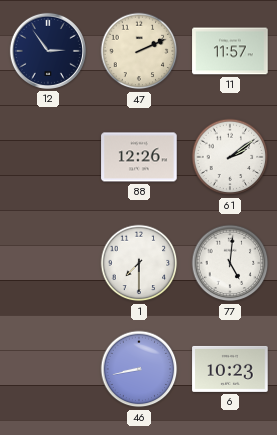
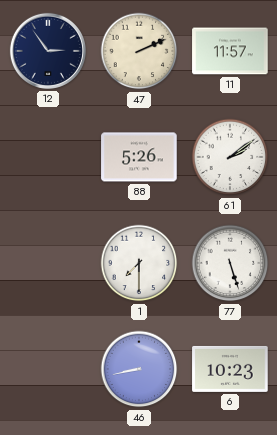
88: 12:26 -> 5:26 (139, 157)
77: 5:01 -> 5:27 (230, 263)
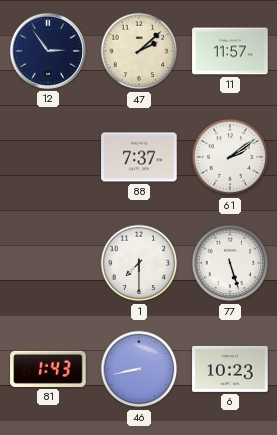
47: 2:11 -> 2:08 (139, 51)
88: 5:26 -> 7:37 (139, 157)
81: none -> 1:43 (48, 369)
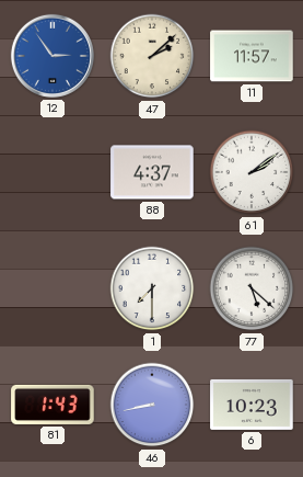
12 dial: navy -> blue (53, 56)
88: 7:37 -> 4:37 (152, 172)
77: 5:27 -> 5:22 (252, 288)
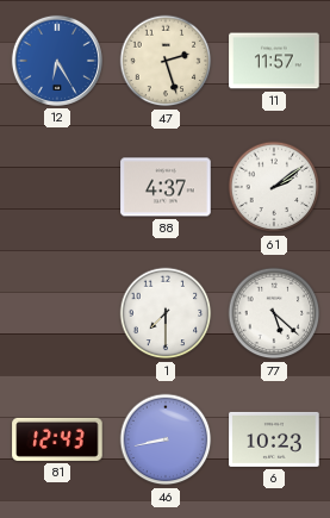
12: 2:54 -> 6:25 (57, 61)
47: 2:08 -> 2:27 (166, 61)
81: 1:43 -> 12:43 (57, 439)
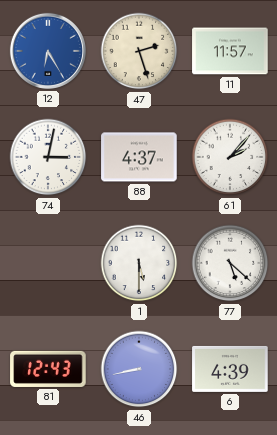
74: none -> 3:02 (48, 157)
61: 2:09 -> 2:07 (230, 157)
1: 7:30 -> 5:30 (139, 263)
6: 10:23 -> 4:39 (230, 369)
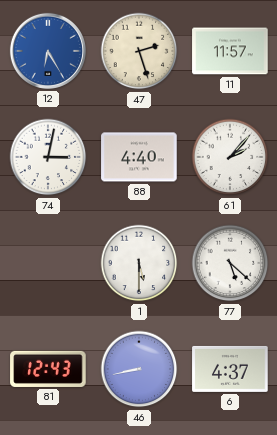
88: 4:37 -> 4:40 (139, 157)
6: 4:39 -> 4:37 (230, 369)
